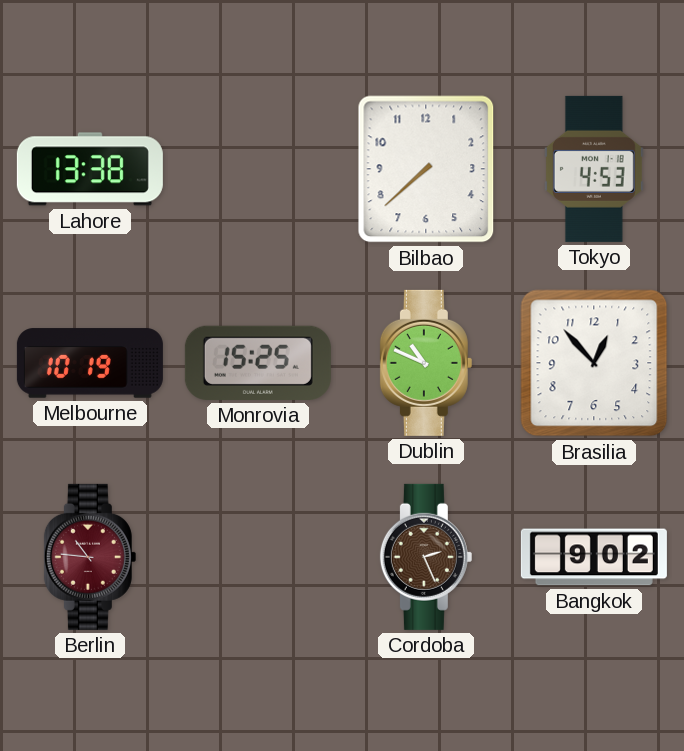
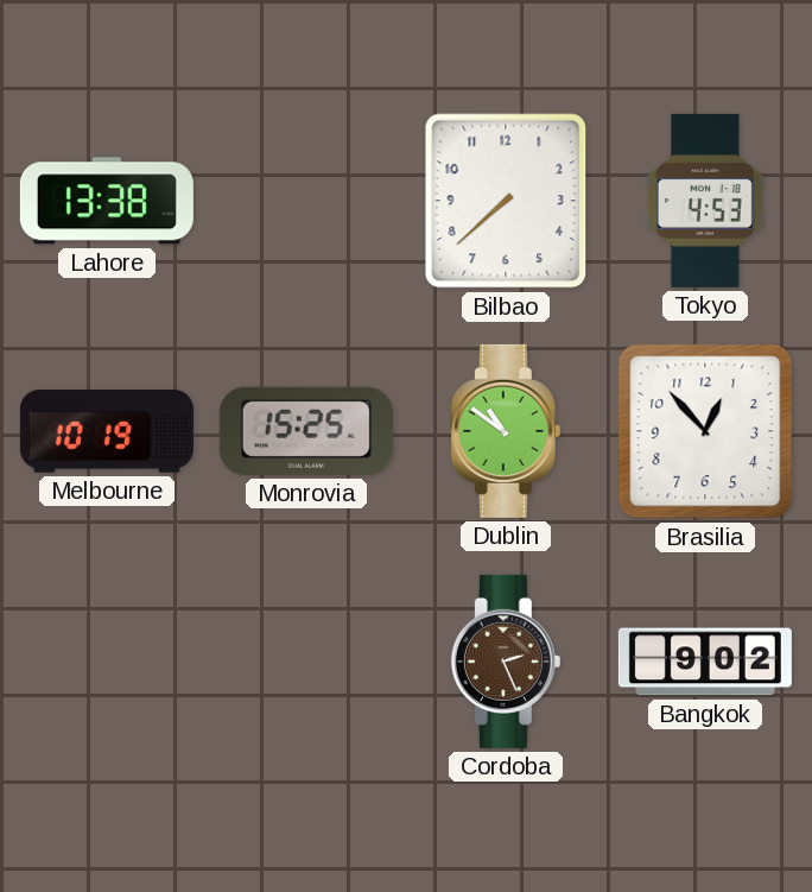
Dublin: 10:49 -> 10:51 (506, 431)
Berlin: 10:46 -> none (90, 557)
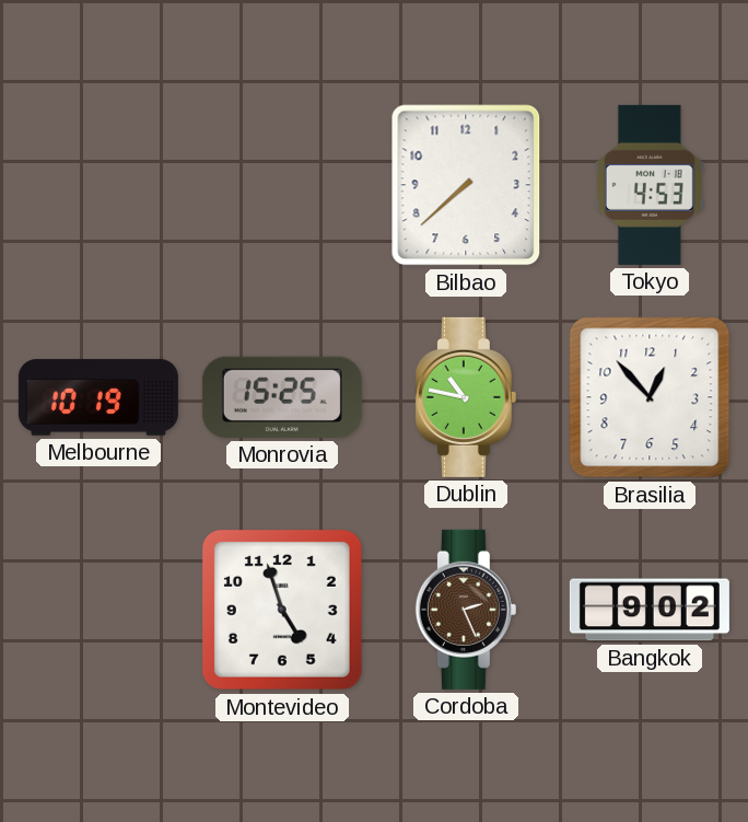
Lahore: 13:38 -> none (107, 201)
Dublin: 10:51 -> 10:47 (466, 397)
Montevideo: none -> 4:57 (282, 610)
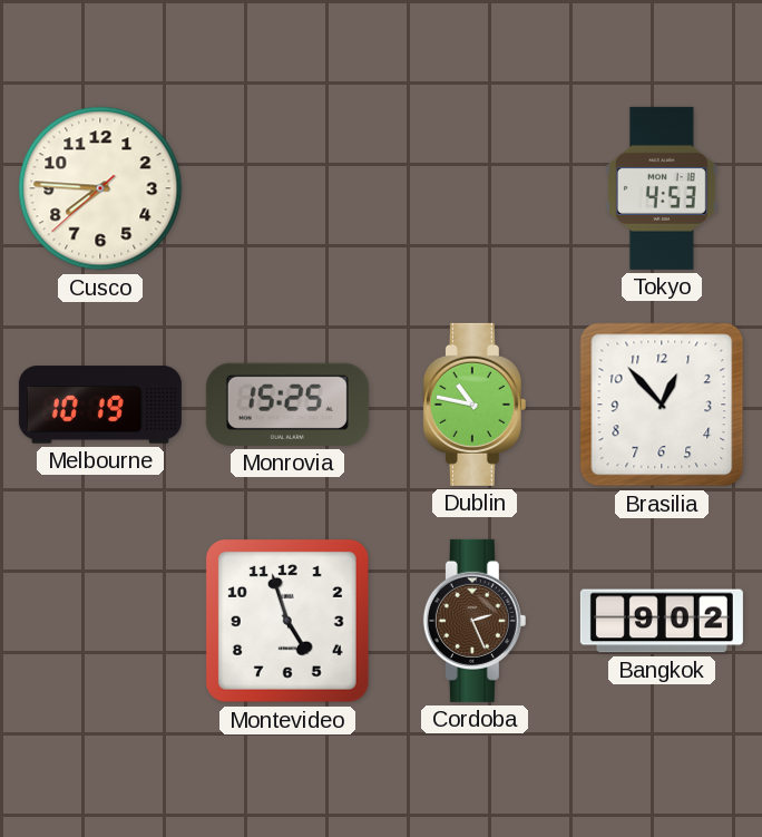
Cusco: none -> 7:45 (100, 188)
Bilbao: 7:38 -> none (466, 185)
